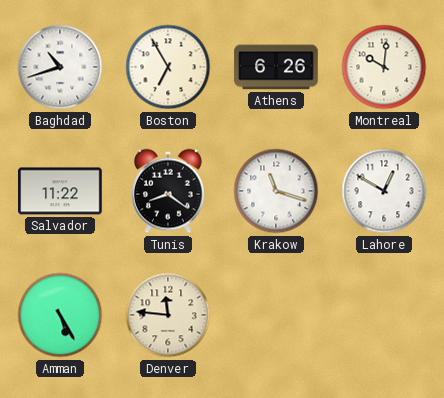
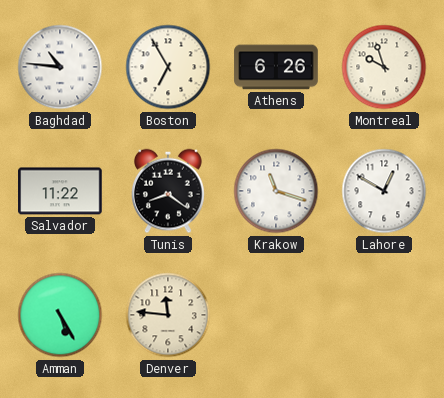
Baghdad: 10:42 -> 10:46 (60, 67)
Montreal: 10:01 -> 9:57 (384, 67)
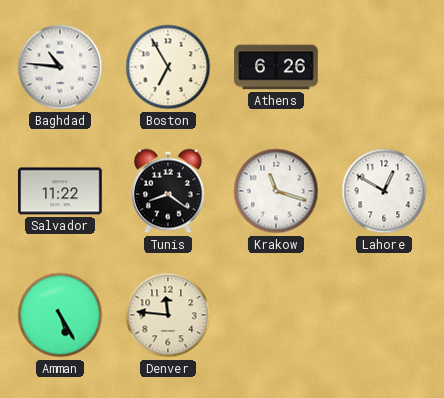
Montreal: 9:57 -> none (384, 67)
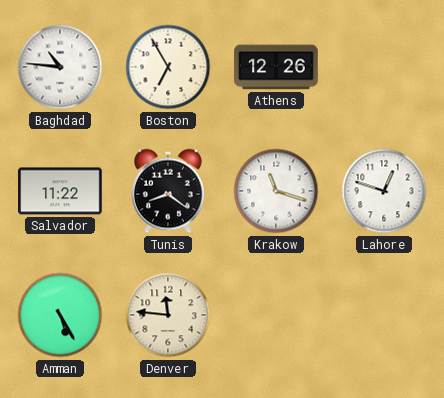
Athens: 6:26 -> 12:26 (276, 67)
Lahore: 12:50 -> 12:48 (384, 191)
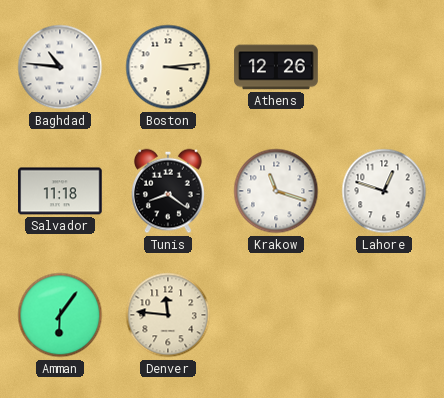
Boston: 6:55 -> 3:14 (168, 67)
Salvador: 11:22 -> 11:18 (60, 191)
Amman: 5:25 -> 6:06 (60, 315)
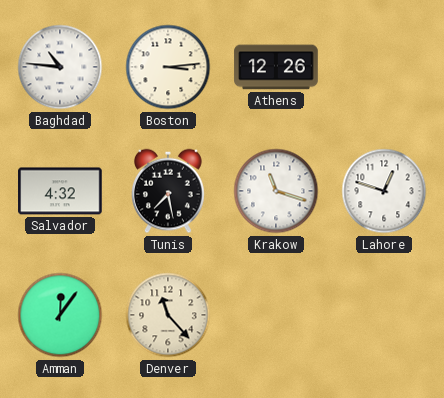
Salvador: 11:18 -> 4:32 (60, 191)
Tunis: 8:21 -> 7:28 (168, 191)
Amman: 6:06 -> 12:06 (60, 315)
Denver: 11:46 -> 11:23 (168, 315)
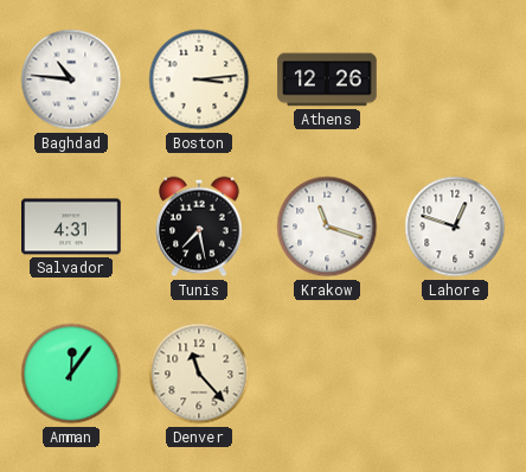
Salvador: 4:32 -> 4:31 (71, 227)
